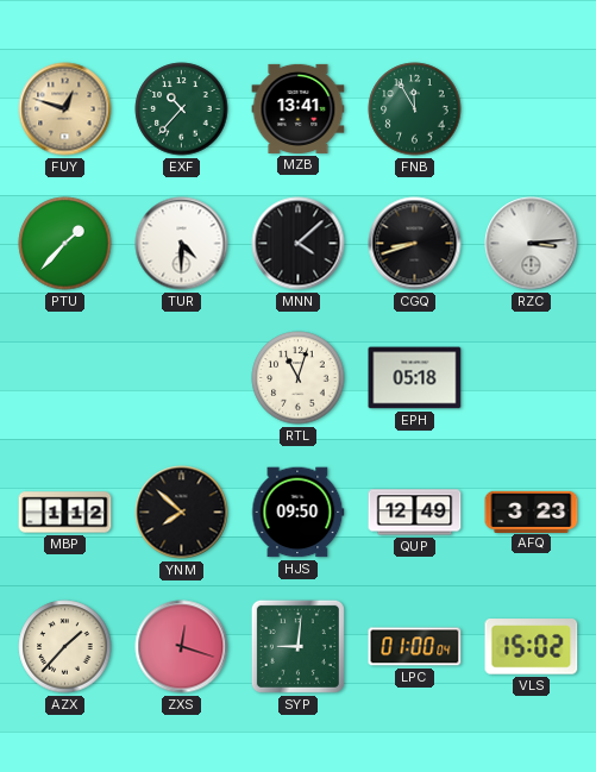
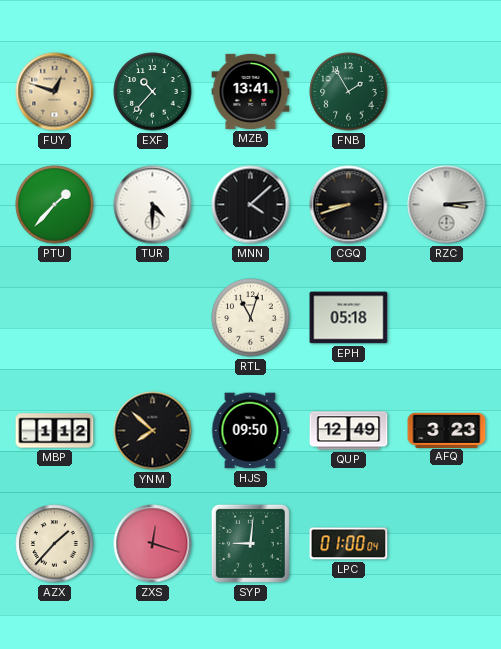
FNB: 11:55 -> 1:55 (349, 92)
VLS: 15:02 -> none (532, 647)
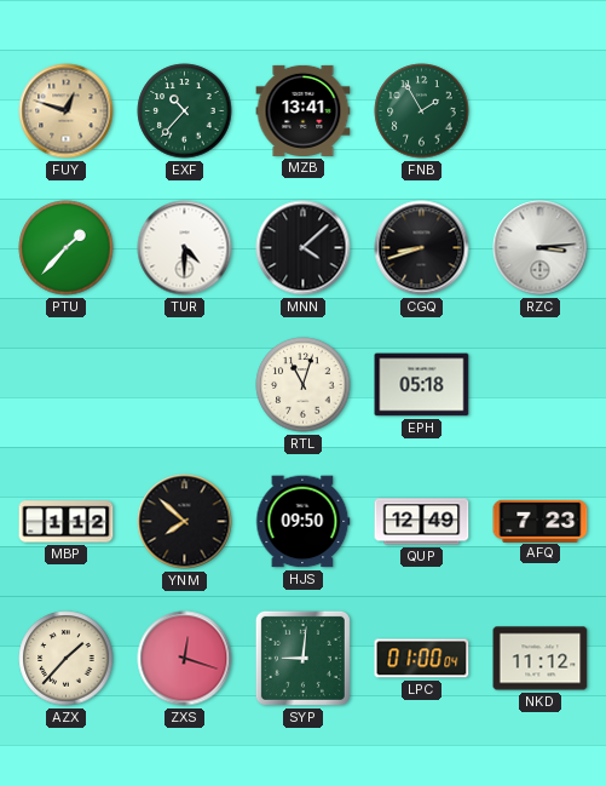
AFQ: 3:23 -> 7:23 (541, 521)
NKD: none -> 11:12 (541, 659)
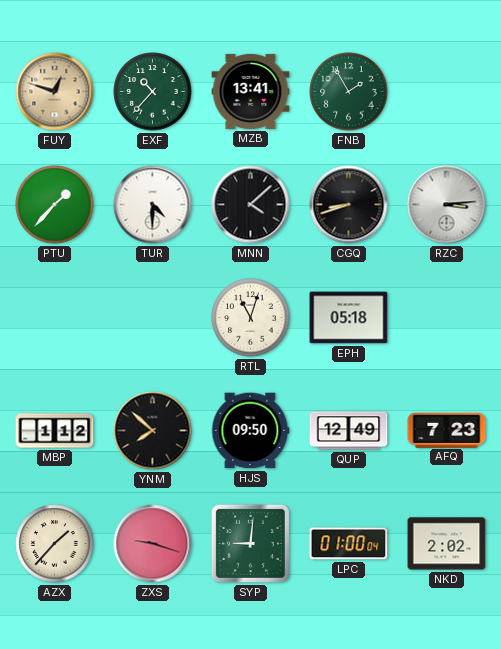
ZXS: 12:18 -> 9:18 (153, 544)
NKD: 11:12 -> 2:02 (447, 544)
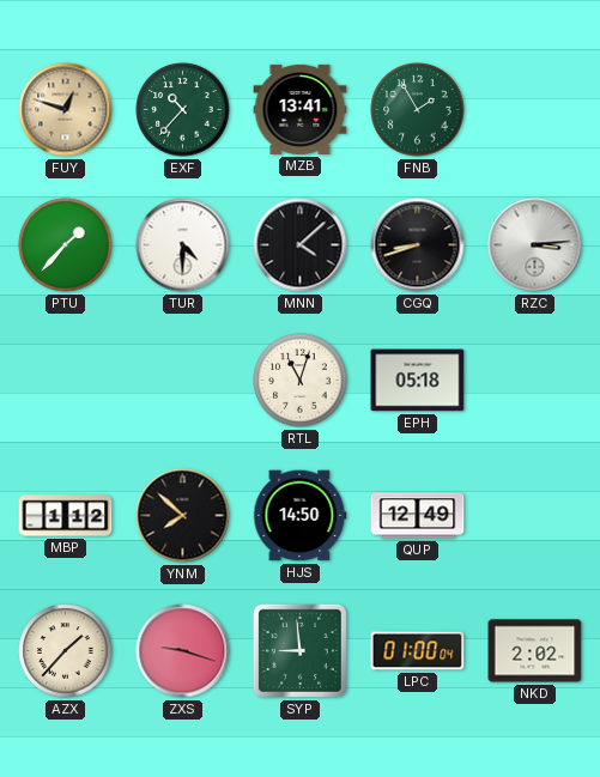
HJS: 09:50 -> 14:50 (301, 516)
AFQ: 7:23 -> none (447, 430)
SYP: 9:01 -> 8:59 (299, 650)
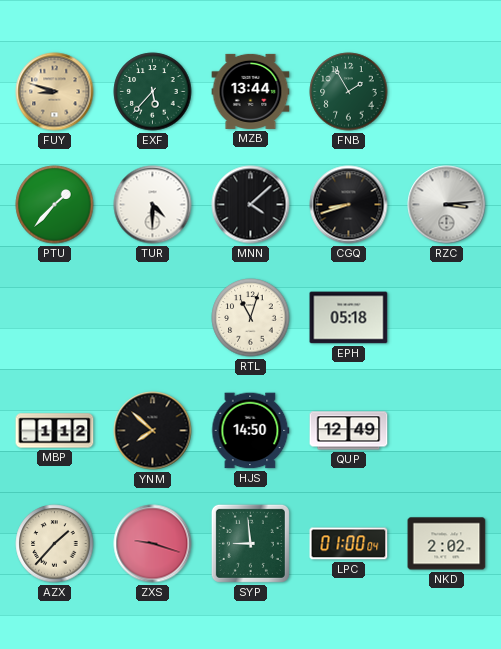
FUY: 12:48 -> 8:48 (55, 92)
EXF: 10:37 -> 5:37 (153, 92)
MZB: 13:41 -> 13:44 (251, 91)
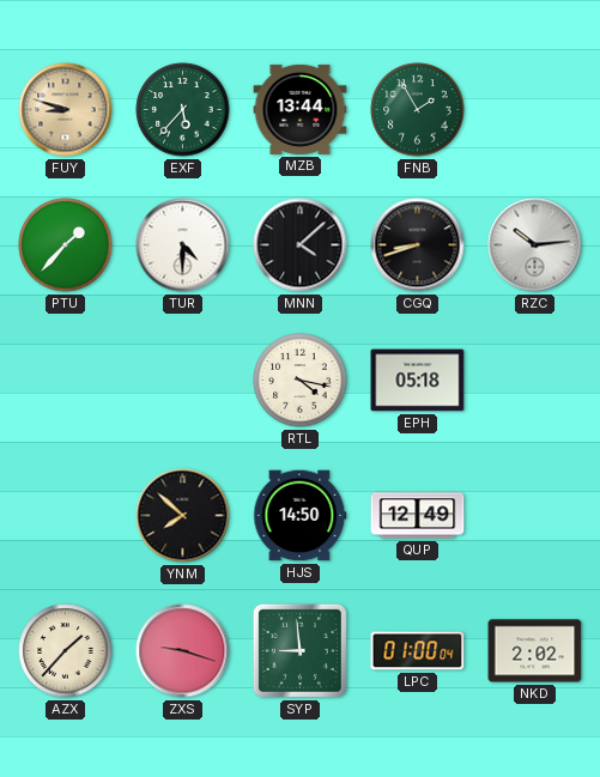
RZC: 3:14 -> 10:14 (535, 245)
RTL: 11:03 -> 4:17 (301, 381)
MBP: 1:12 -> none (55, 431)
